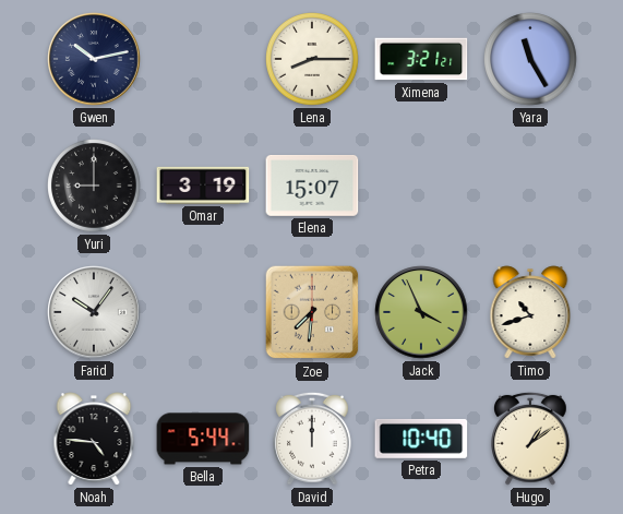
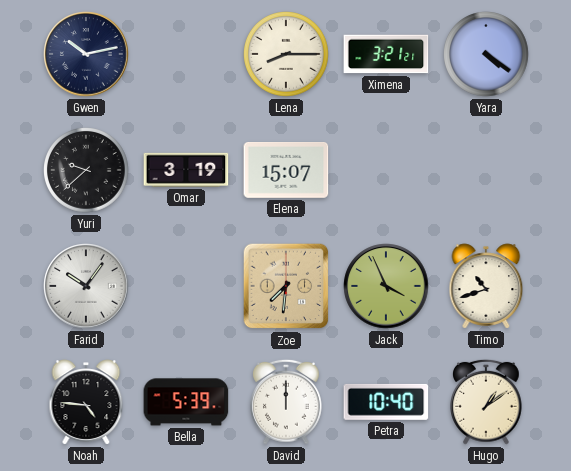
Yara: 11:25 -> 4:21 (487, 55)
Yuri: 9:00 -> 9:38 (87, 171)
Bella: 5:44 -> 5:39 (186, 402)
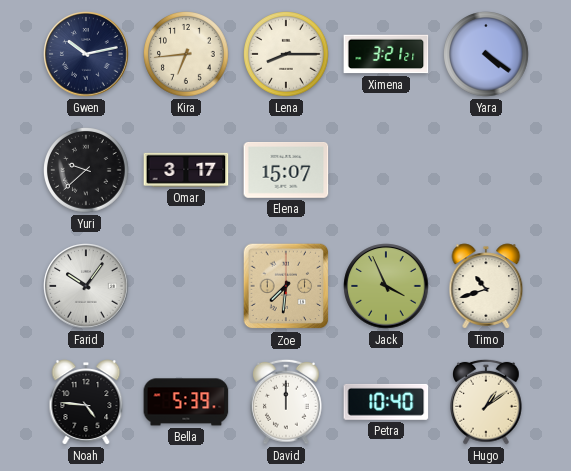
Kira: none -> 6:44 (187, 55)
Omar: 3:19 -> 3:17 (186, 170)
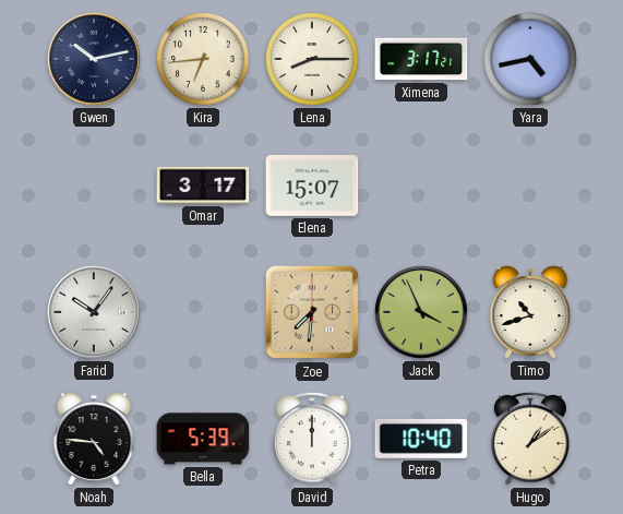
Ximena: 3:21 -> 3:17 (421, 59)
Yara: 4:21 -> 4:43 (531, 60)
Yuri: 9:38 -> none (87, 171)
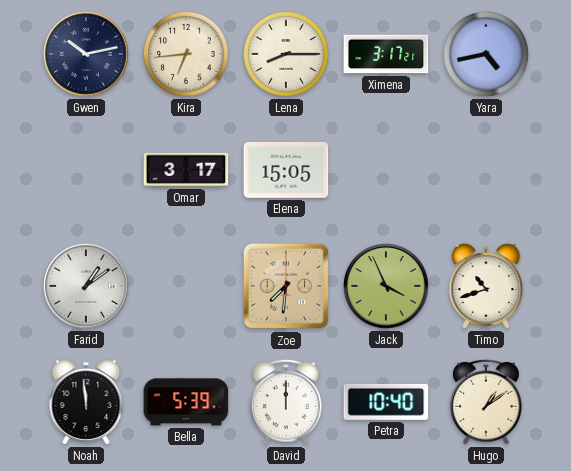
Elena: 15:07 -> 15:05 (286, 171)
Farid: 10:06 -> 1:09 (86, 286)
Noah: 4:46 -> 11:59 (86, 402)
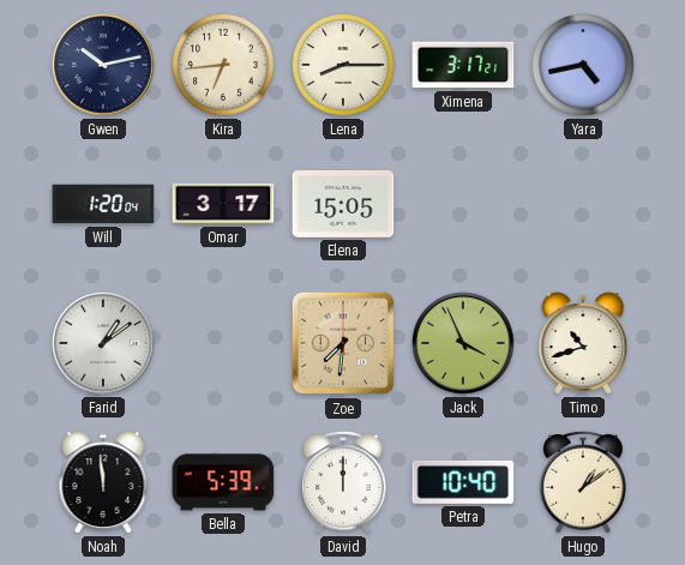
Will: none -> 1:20 (103, 204)
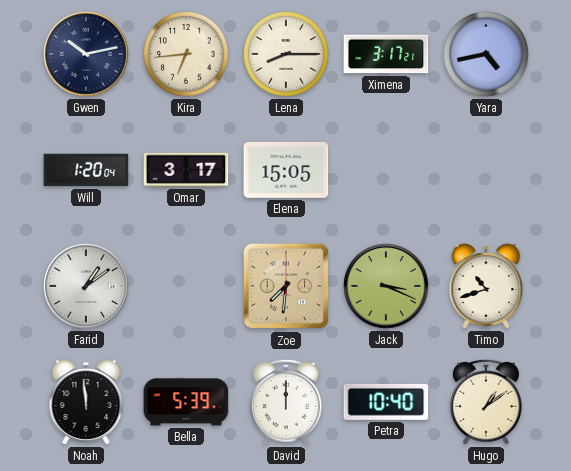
Jack: 3:56 -> 3:19 (386, 286)
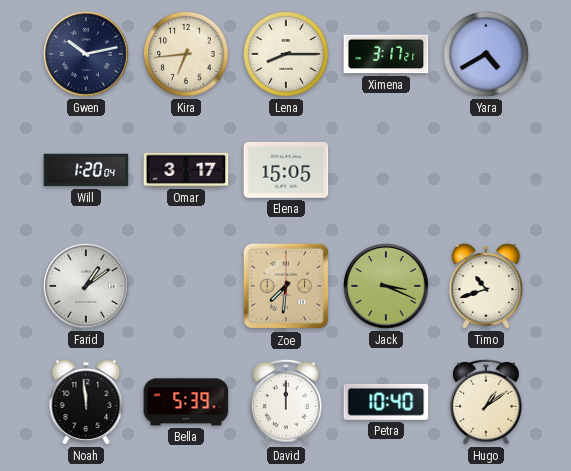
Yara: 4:43 -> 4:40 (487, 55)
